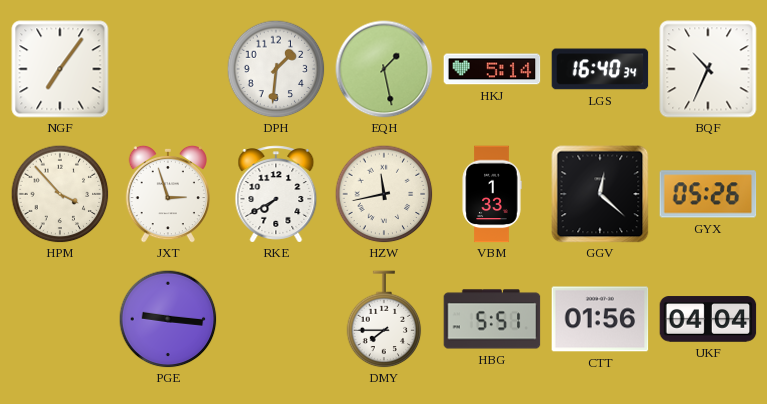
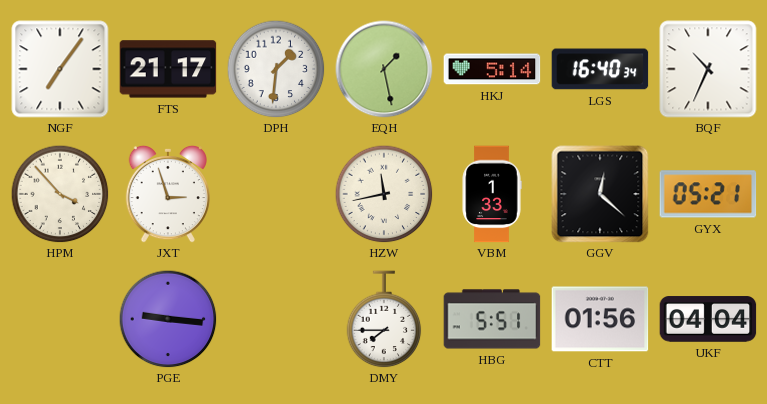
FTS: none -> 21:17 (168, 69)
RKE: 7:40 -> none (276, 194)
GYX: 05:26 -> 05:21 (708, 194)
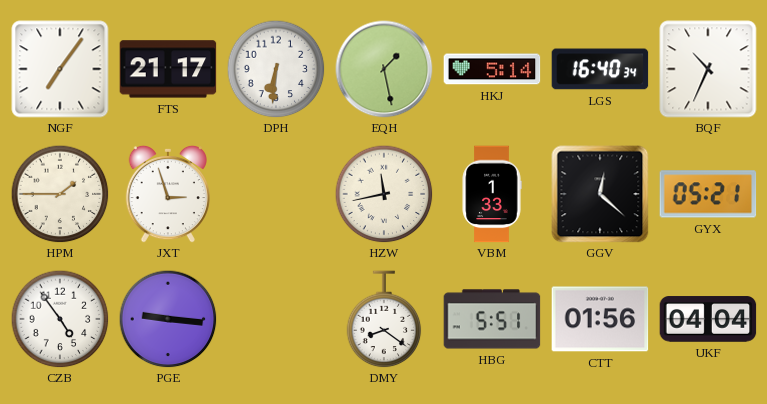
DPH: 1:31 -> 6:31 (276, 69)
HPM: 3:53 -> 1:45 (60, 194)
CZB: none -> 4:54 (60, 319)
DMY: 7:45 -> 8:21 (384, 319)
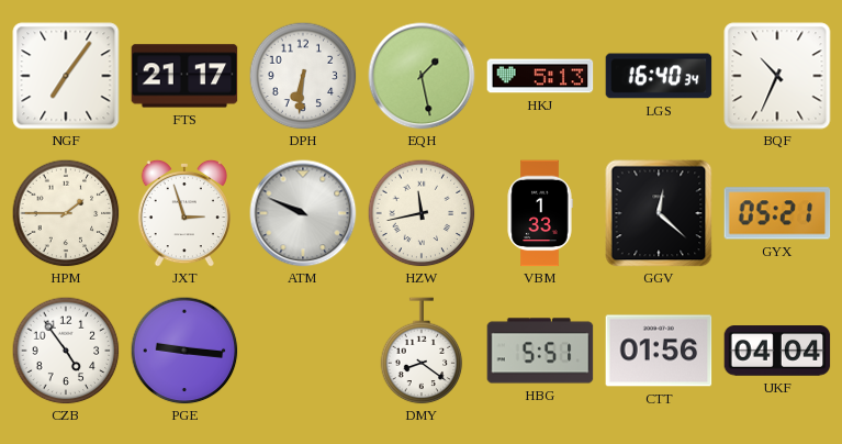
HKJ: 5:14 -> 5:13 (540, 76)
ATM: none -> 9:49 (303, 213)
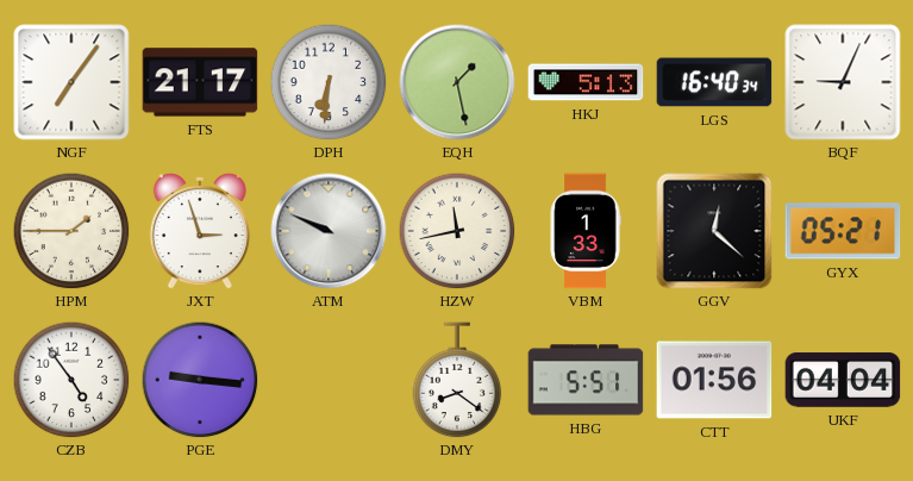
BQF: 10:34 -> 9:04 (843, 82)
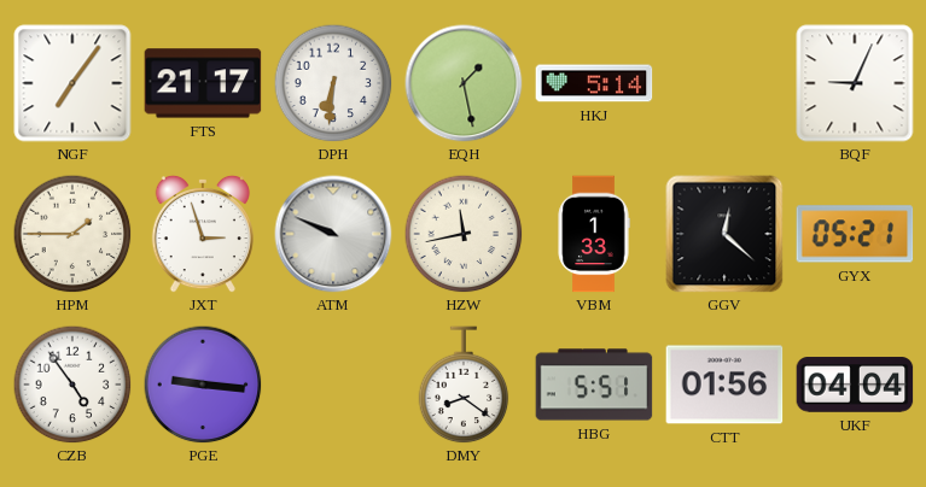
HKJ: 5:13 -> 5:14 (594, 83)
LGS: 16:40 -> none (714, 82)
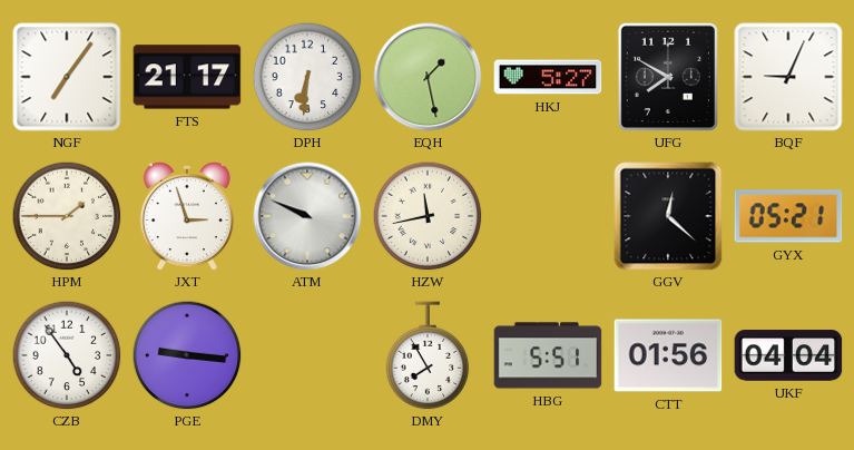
HKJ: 5:14 -> 5:27 (548, 77)
UFG: none -> 7:50 (668, 77)
VBM: 1:33 -> none (594, 234)
DMY: 8:21 -> 7:55 (428, 355)
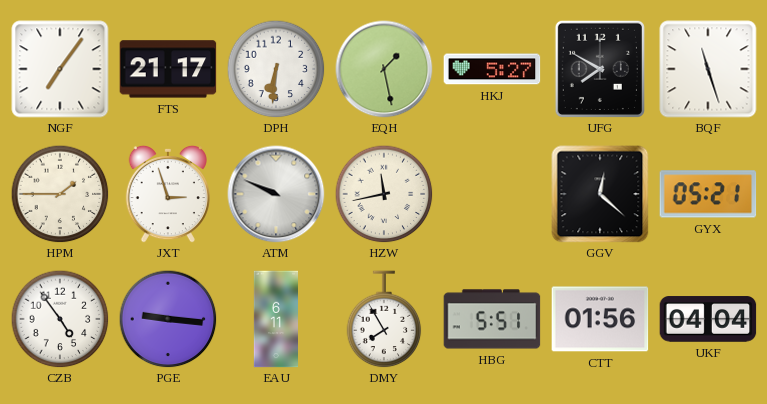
BQF: 9:04 -> 11:27 (708, 69)
EAU: none -> 6:11 (275, 319)
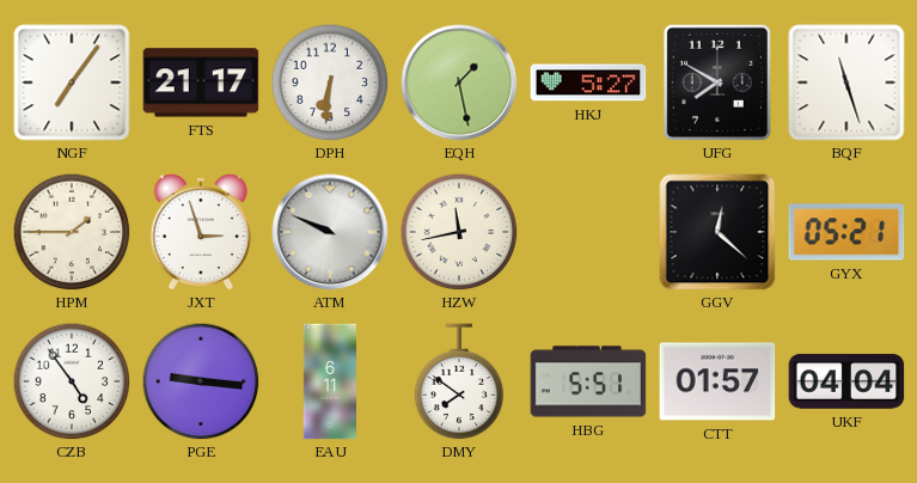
DMY: 7:55 -> 7:51 (459, 381)
CTT: 01:56 -> 01:57 (717, 381)
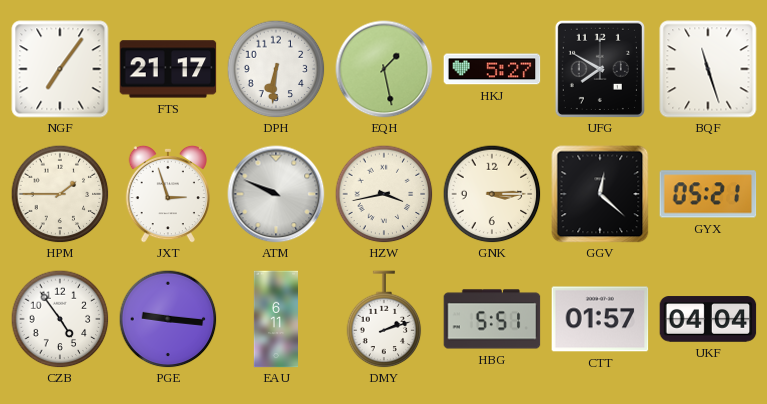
HZW: 11:43 -> 3:43 (384, 194)
GNK: none -> 3:15 (492, 194)
DMY: 7:51 -> 2:12 (384, 319)
